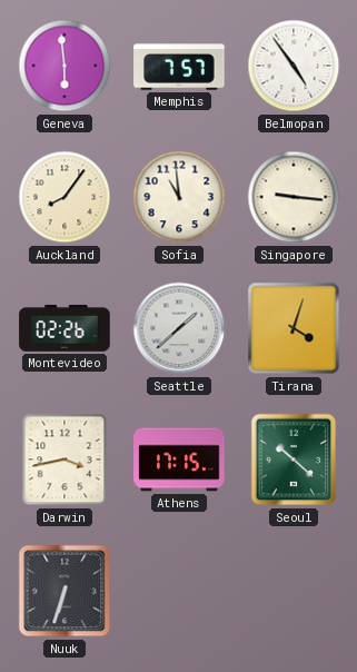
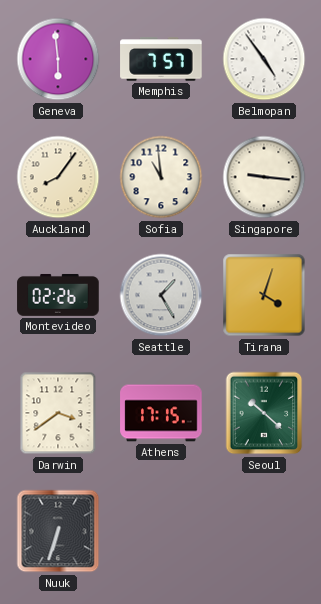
Seattle: 1:38 -> 1:25 (161, 295)
Darwin: 3:43 -> 3:39 (58, 413)
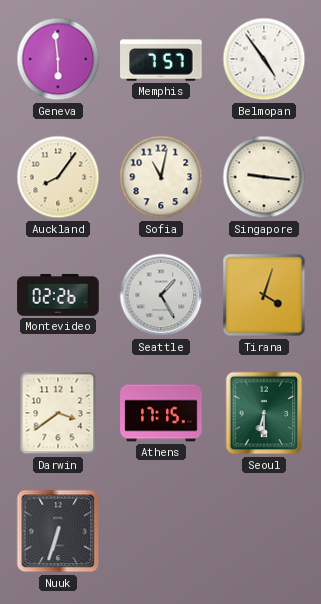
Sofia: 10:59 -> 11:02 (161, 177)
Seoul: 10:22 -> 6:30 (264, 413)
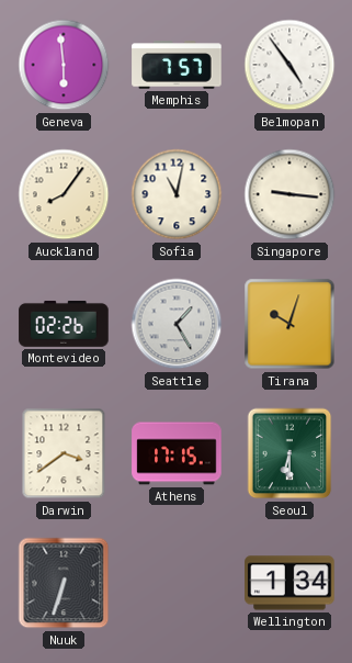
Tirana: 4:03 -> 10:03 (289, 324)
Wellington: none -> 1:34 (289, 583)
